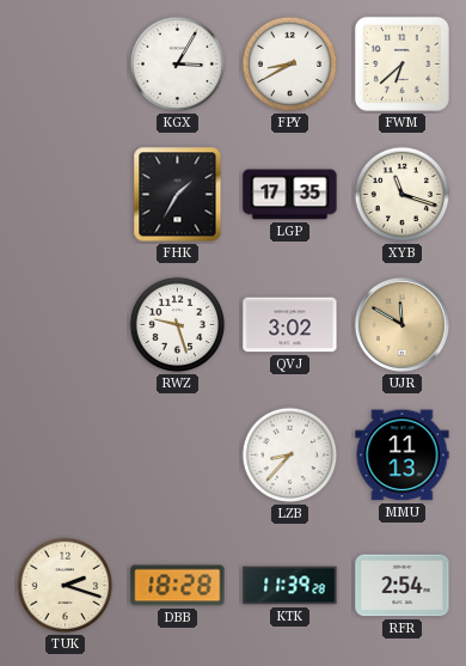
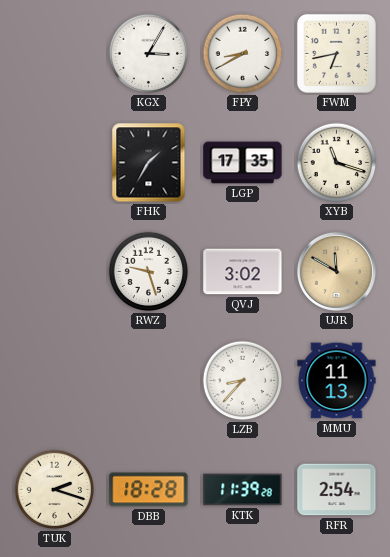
FWM: 6:38 -> 6:43 (336, 53)
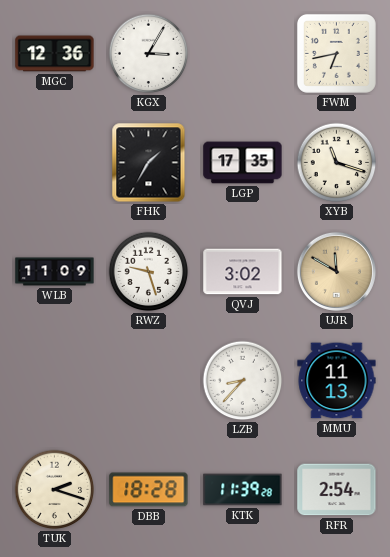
MGC: none -> 12:36 (55, 54)
FPY: 8:40 -> none (243, 54)
WLB: none -> 11:09 (55, 272)
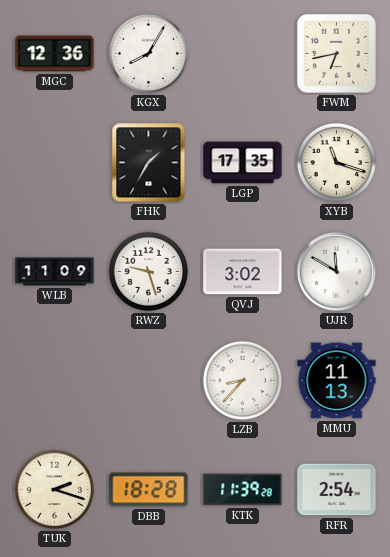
KGX: 3:05 -> 8:05 (149, 54)
UJR dial: champagne -> white (336, 271)
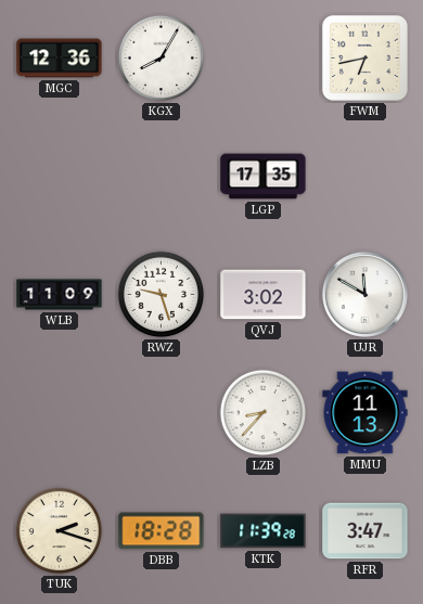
FHK: 1:35 -> none (149, 163)
XYB: 11:18 -> none (337, 163)
RFR: 2:54 -> 3:47 (366, 531)
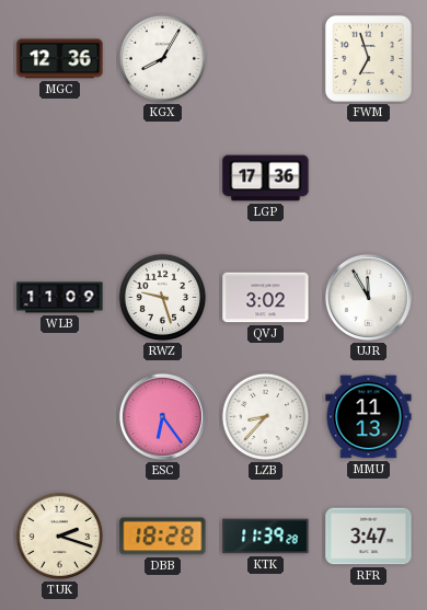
FWM: 6:43 -> 6:57 (368, 58)
LGP: 17:35 -> 17:36 (266, 179)
UJR: 11:50 -> 11:55 (368, 297)
ESC: none -> 6:24 (162, 416)
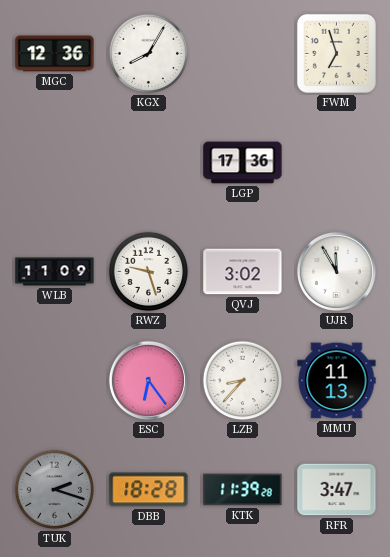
TUK dial: cream -> grey (55, 490)
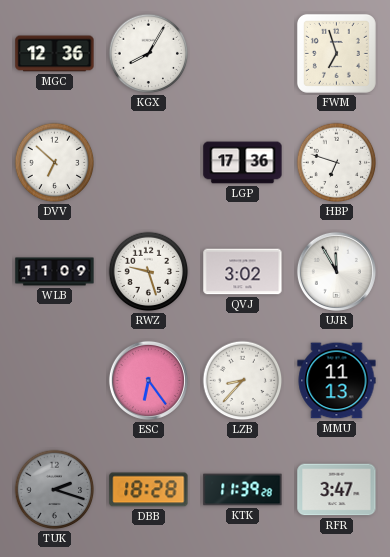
DVV: none -> 6:52 (55, 163)
HBP: none -> 6:48 (337, 163)
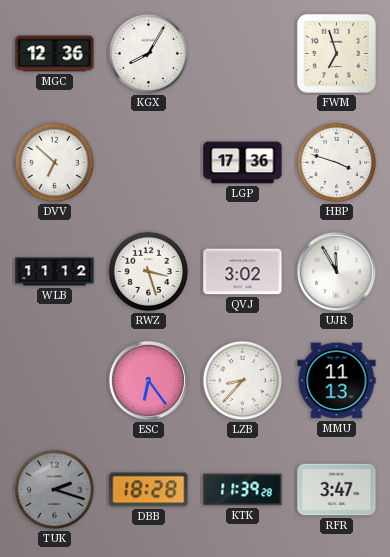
HBP: 6:48 -> 3:48 (337, 163)
WLB: 11:09 -> 11:12 (55, 272)
RWZ: 9:27 -> 3:27 (149, 272)
